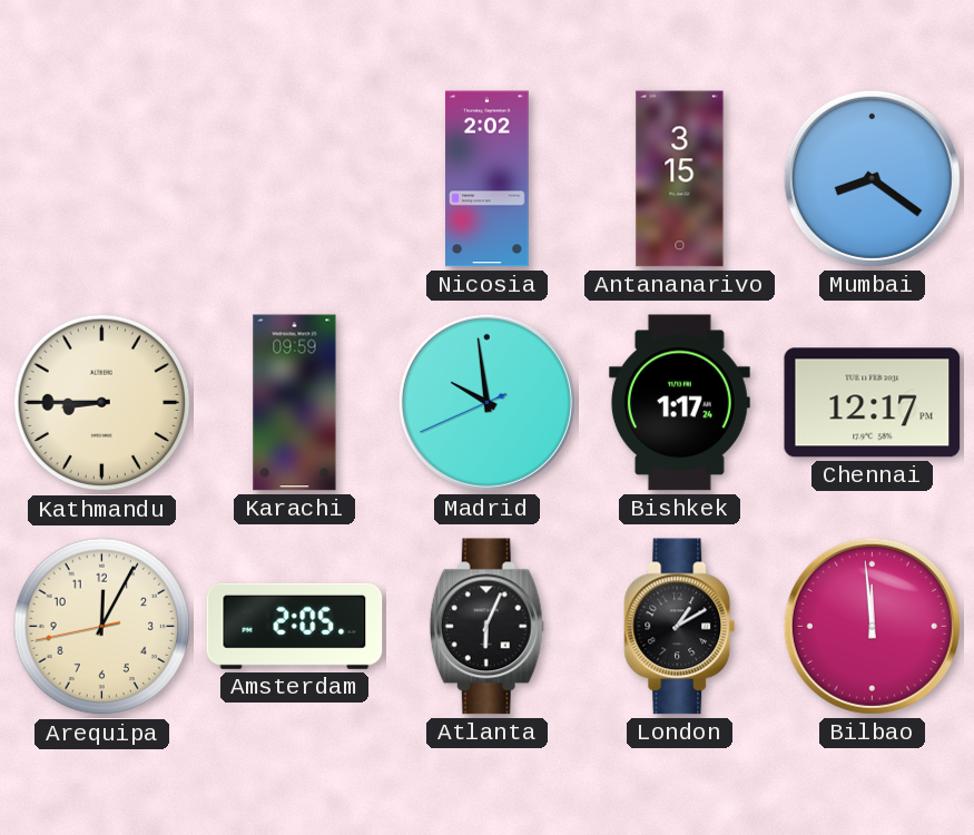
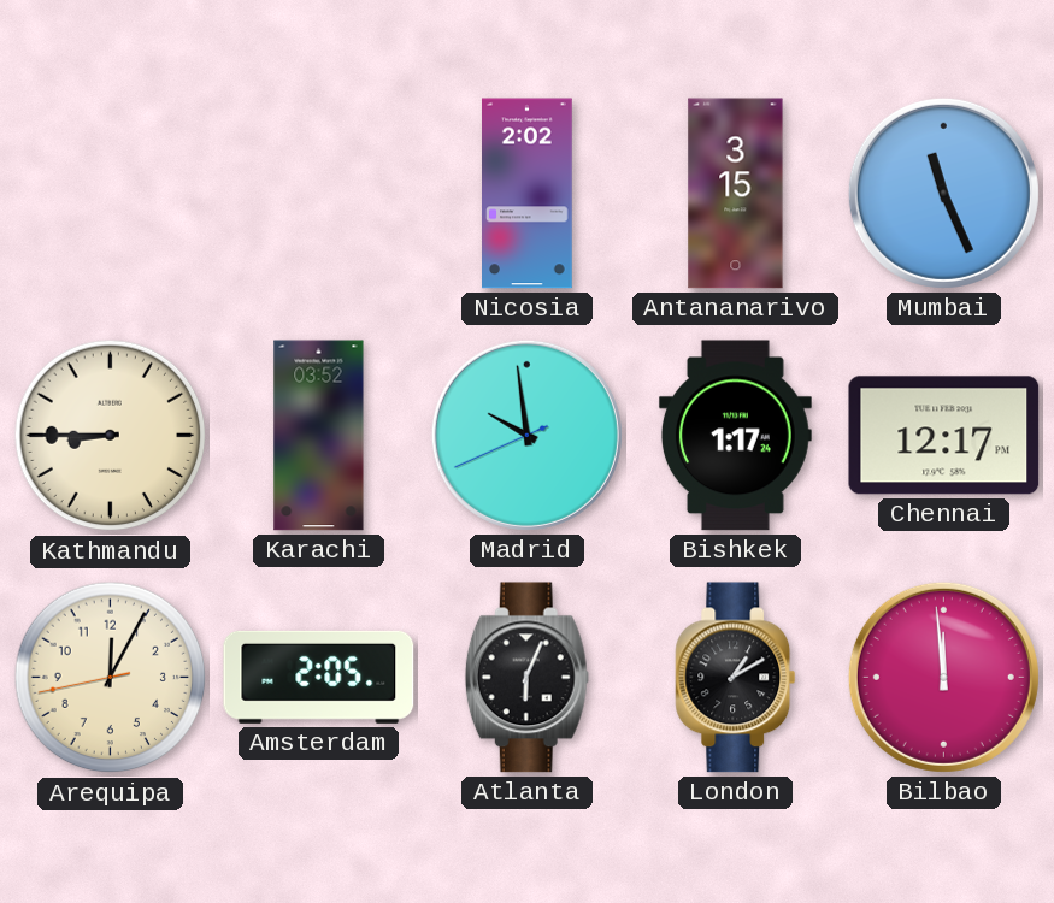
Mumbai: 8:21 -> 11:26 (943, 193)
Karachi: 09:59 -> 03:52 (319, 436)
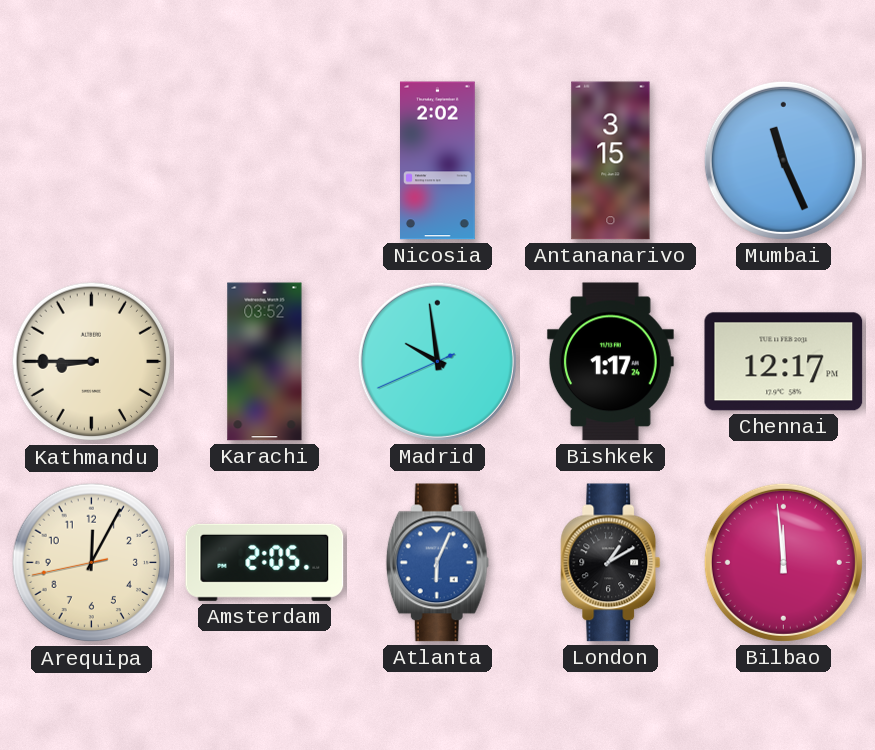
Atlanta dial: black -> blue (437, 563)
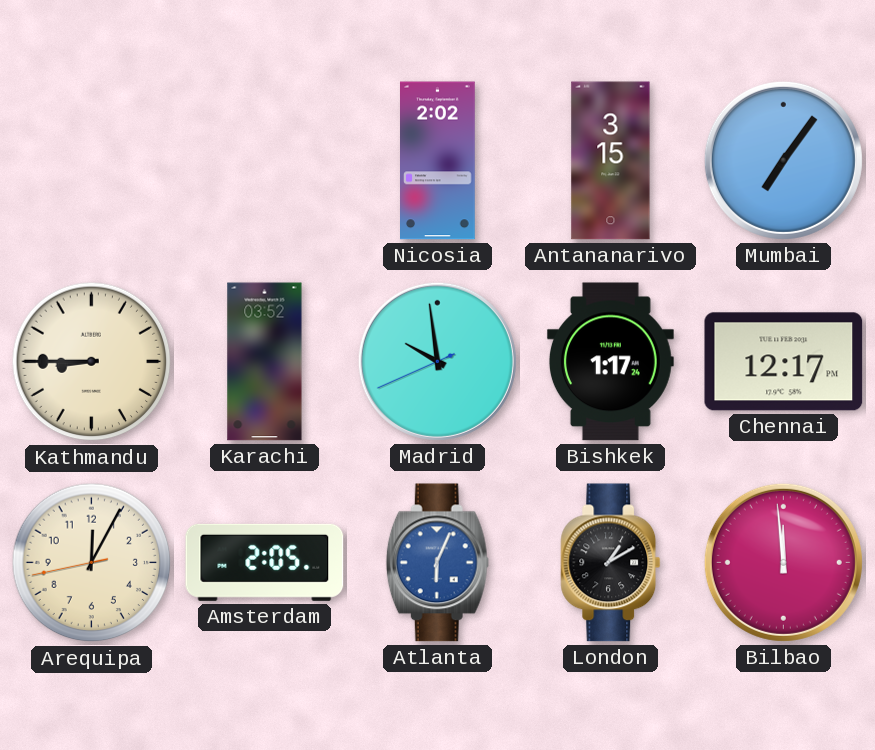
Mumbai: 11:26 -> 7:06 (783, 160)
